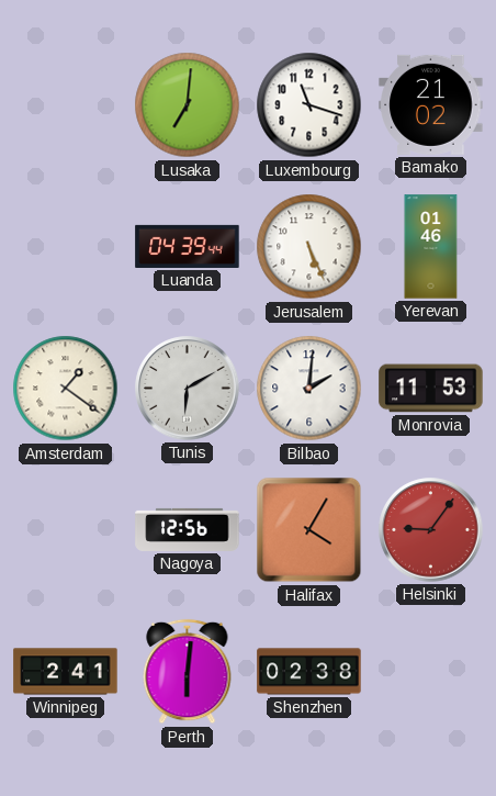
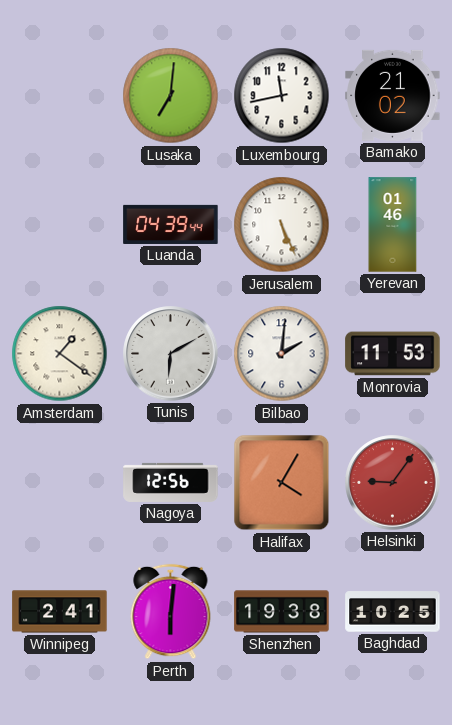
Luxembourg: 11:18 -> 11:43 (282, 96)
Shenzhen: 02:38 -> 19:38 (282, 612)
Baghdad: none -> 10:25 (393, 612)
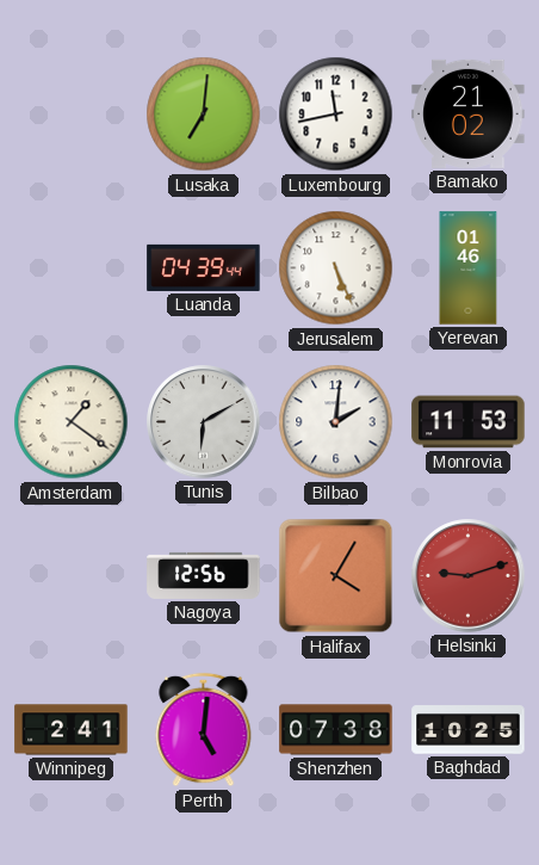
Helsinki: 9:06 -> 9:12 (469, 576)
Perth: 6:01 -> 5:01 (204, 730)
Shenzhen: 19:38 -> 07:38 (336, 730)
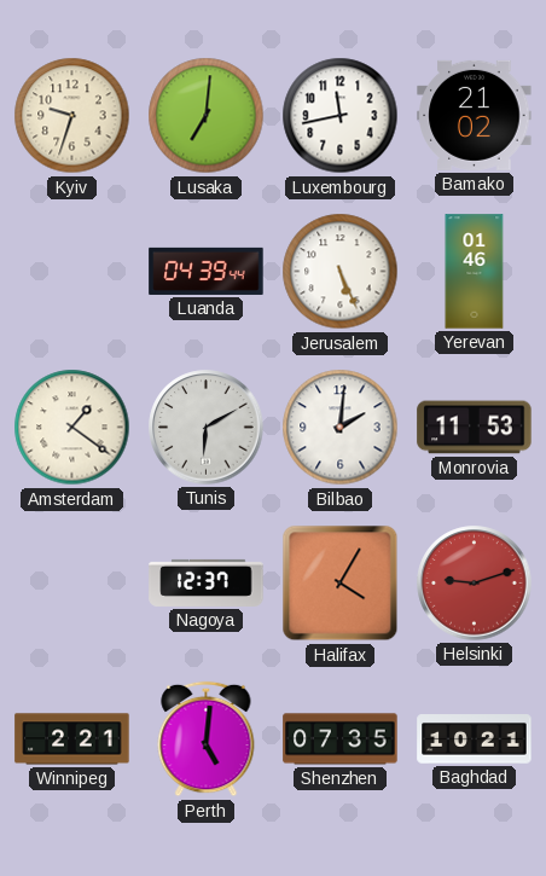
Kyiv: none -> 9:33 (72, 116)
Nagoya: 12:56 -> 12:37 (207, 582)
Winnipeg: 2:41 -> 2:21 (72, 739)
Shenzhen: 07:38 -> 07:35 (341, 739)
Baghdad: 10:25 -> 10:21 (475, 739)
